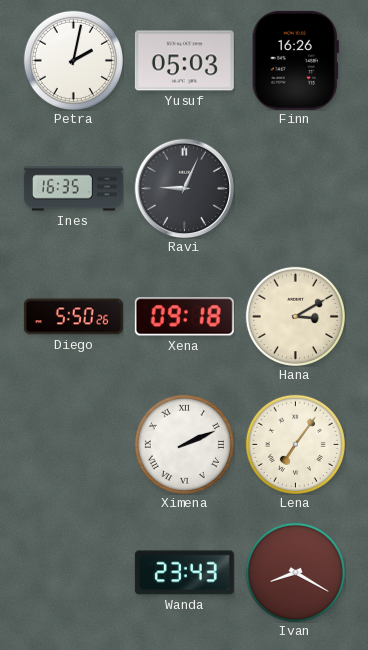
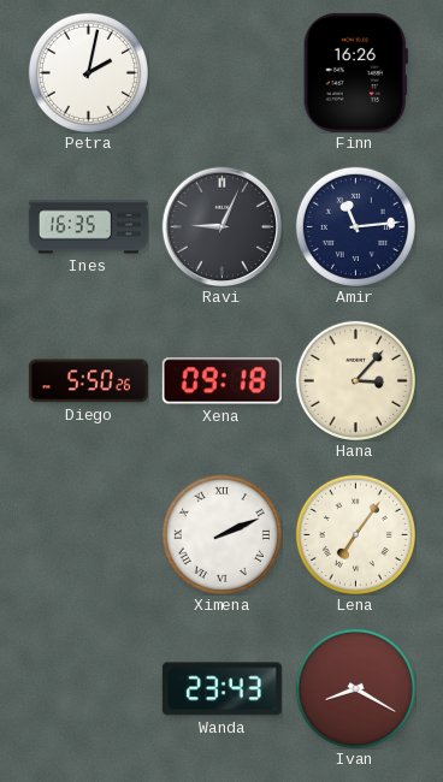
Yusuf: 05:03 -> none (184, 61)
Amir: none -> 11:14 (355, 226)
Hana: 3:10 -> 3:07 (355, 380)
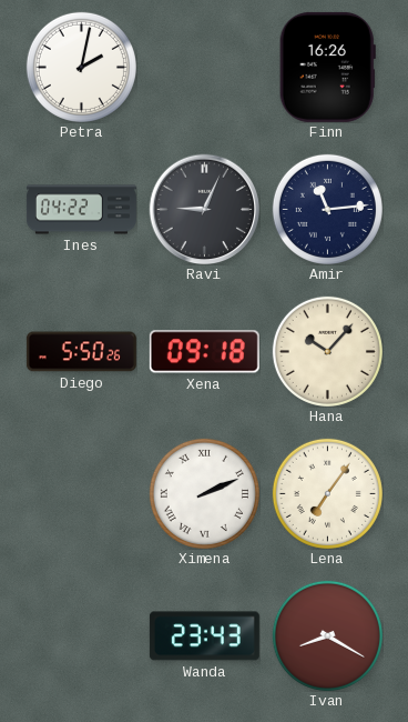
Ines: 16:35 -> 04:22 (81, 210)
Hana: 3:07 -> 10:07 (327, 351)
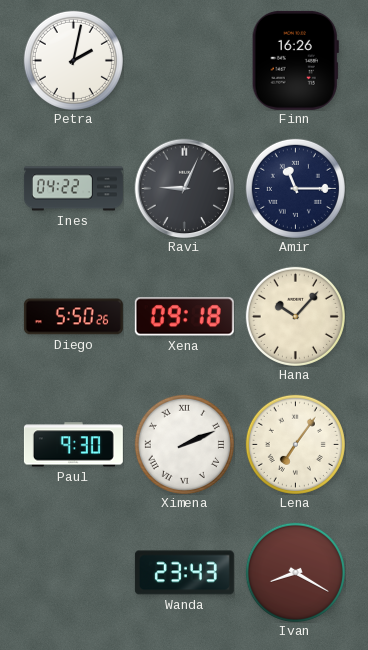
Amir: 11:14 -> 11:15 (295, 188)
Paul: none -> 9:30 (73, 445)
